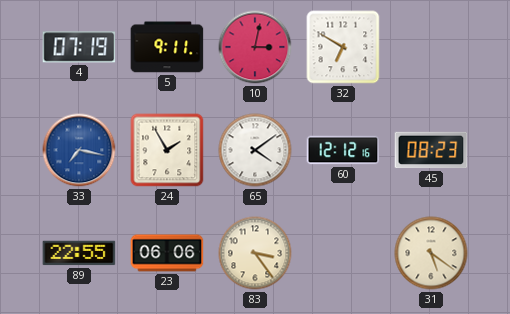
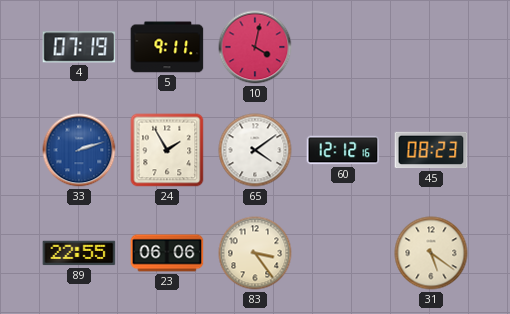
10: 3:02 -> 4:02 (255, 47)
32: 6:50 -> none (343, 47)
33: 7:17 -> 2:12 (79, 150)
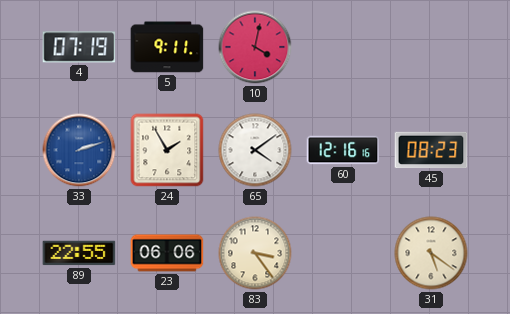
60: 12:12 -> 12:16 (343, 150)
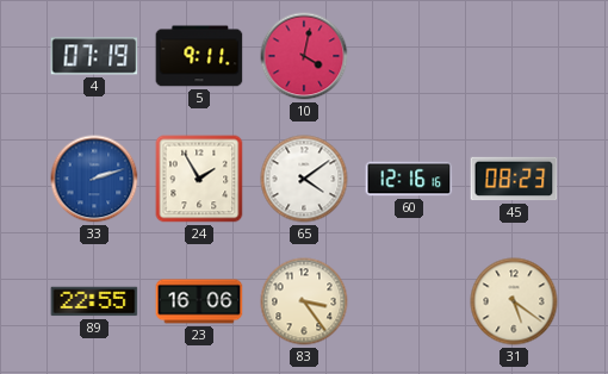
23: 06:06 -> 16:06 (199, 301)
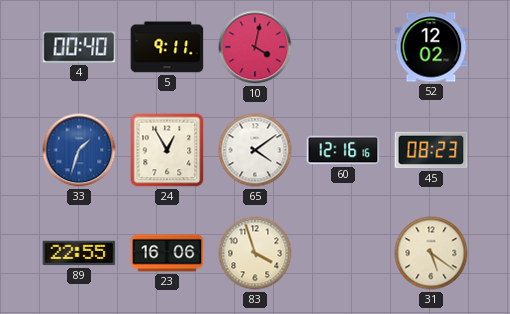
4: 07:19 -> 00:40 (79, 47)
52: none -> 12:02 (431, 47)
33: 2:12 -> 1:33 (79, 150)
24: 1:55 -> 12:55 (167, 150)
83: 3:24 -> 3:57 (255, 253)
